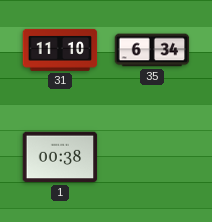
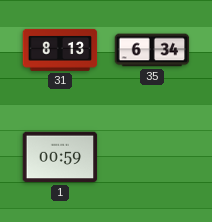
31: 11:10 -> 8:13 (60, 50)
1: 00:38 -> 00:59 (60, 157)
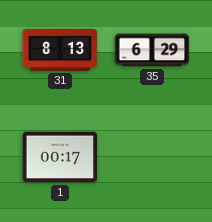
35: 6:34 -> 6:29 (152, 50)
1: 00:59 -> 00:17 (60, 157)
